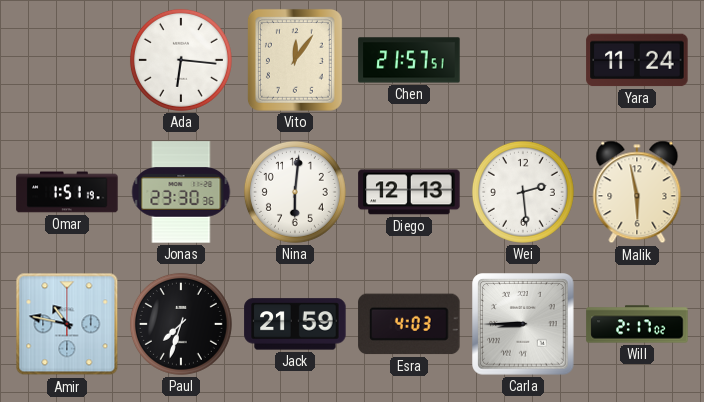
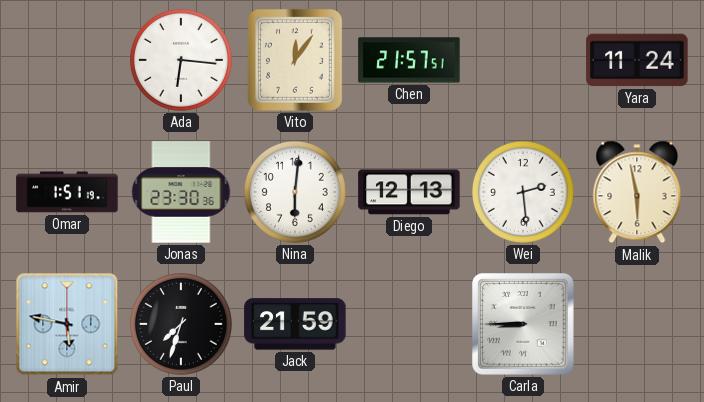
Amir: 10:47 -> 5:47 (67, 324)
Esra: 4:03 -> none (409, 324)
Will: 2:17 -> none (637, 324)
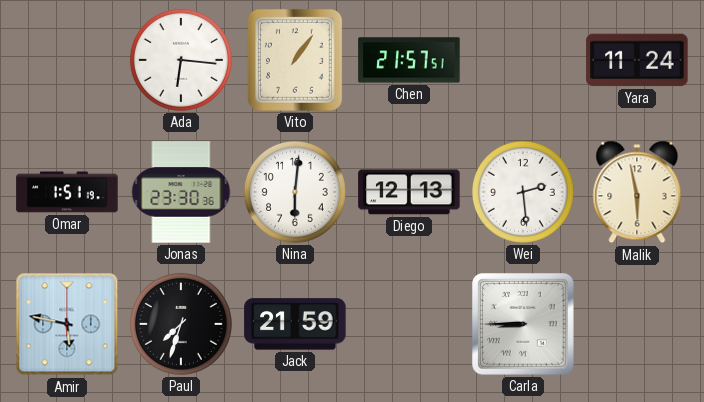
Vito: 12:06 -> 1:06 (295, 60)
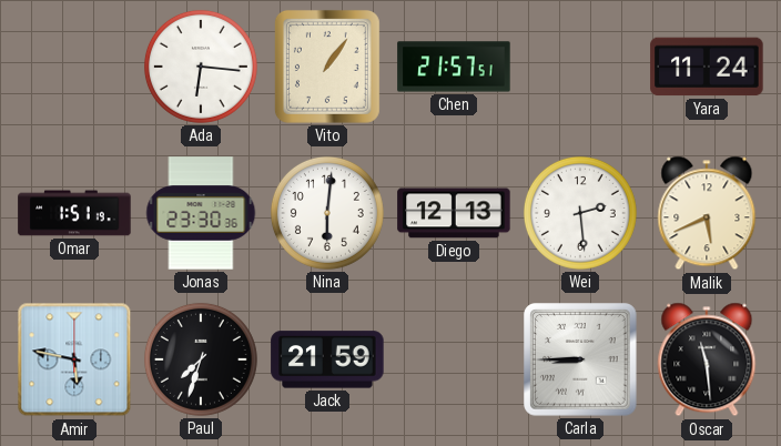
Malik: 5:58 -> 5:41 (707, 213)
Oscar: none -> 11:29 (707, 359)
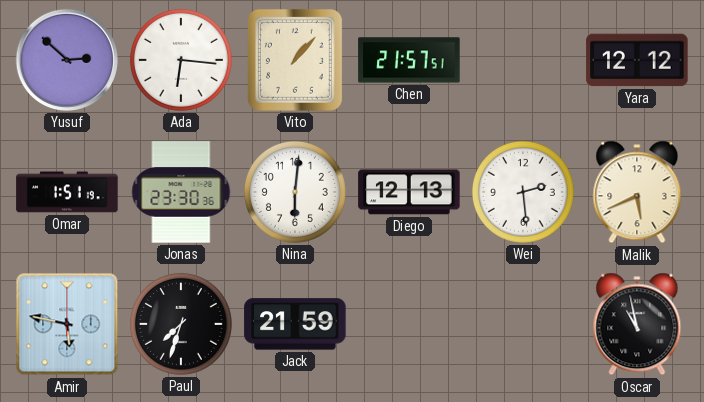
Yusuf: none -> 2:52 (67, 60)
Vito: 1:06 -> 1:07 (295, 60)
Yara: 11:24 -> 12:12 (637, 60)
Carla: 8:45 -> none (580, 359)
Oscar: 11:29 -> 10:58 (637, 324)
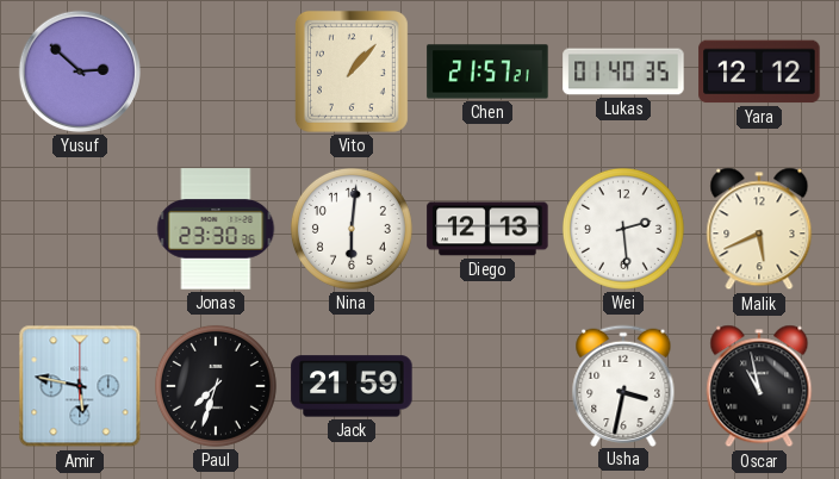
Ada: 6:16 -> none (181, 60)
Chen: 21:57:51 -> 21:57:21 (487, 71)
Lukas: none -> 01:40 (623, 71)
Omar: 1:51 -> none (67, 192)
Usha: none -> 3:32 (623, 385)
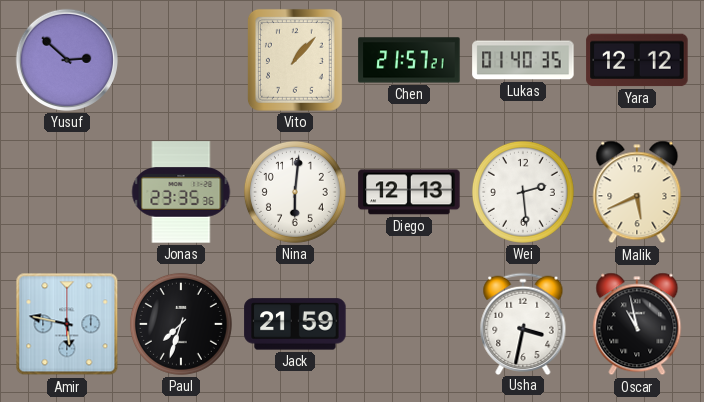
Jonas: 23:30 -> 23:35 (181, 192)
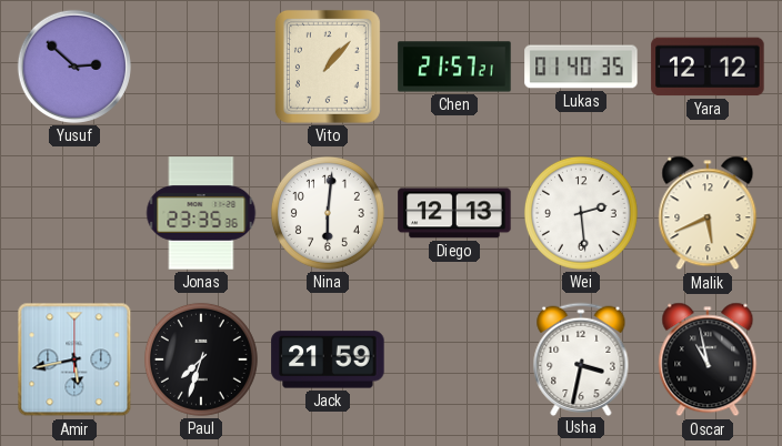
Amir: 5:47 -> 5:43 (74, 359)
